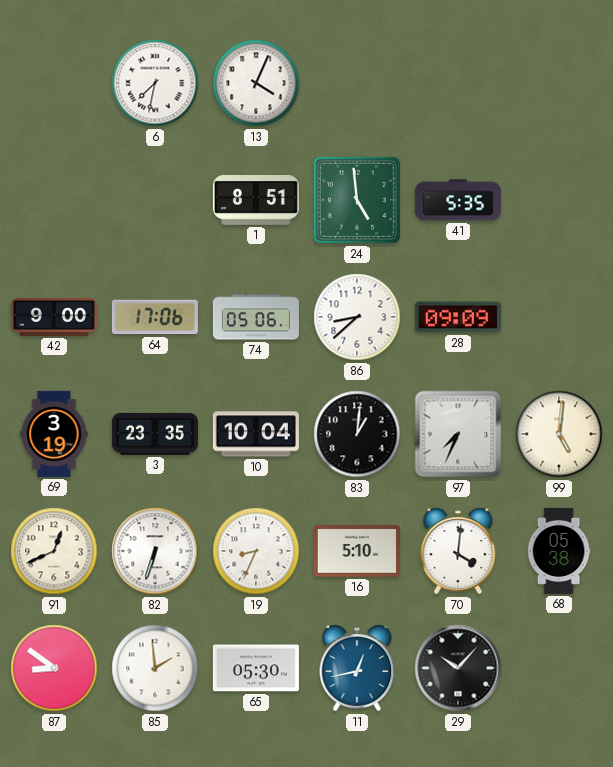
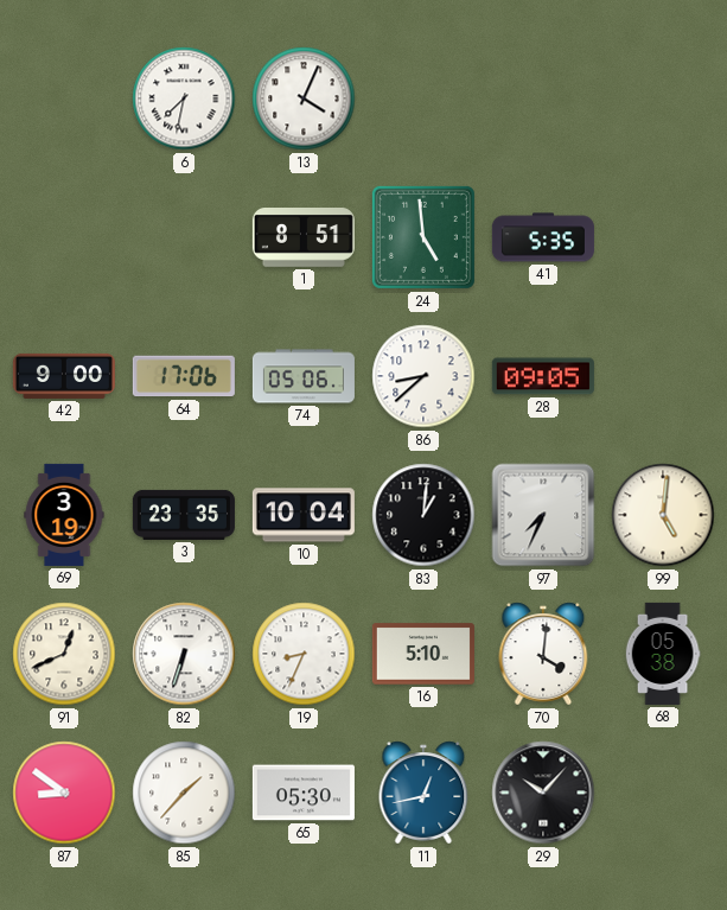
28: 09:09 -> 09:05 (543, 376)
85: 1:59 -> 1:37 (184, 793)
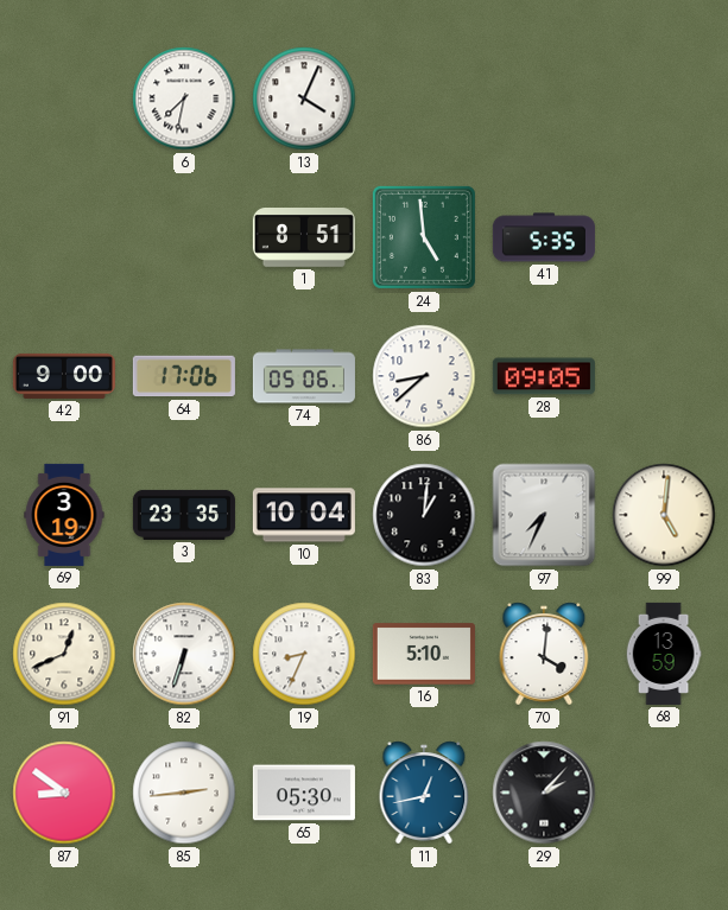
68: 05:38 -> 13:59 (664, 654)
85: 1:37 -> 2:44 (184, 793)
29: 10:07 -> 2:07 (544, 793)
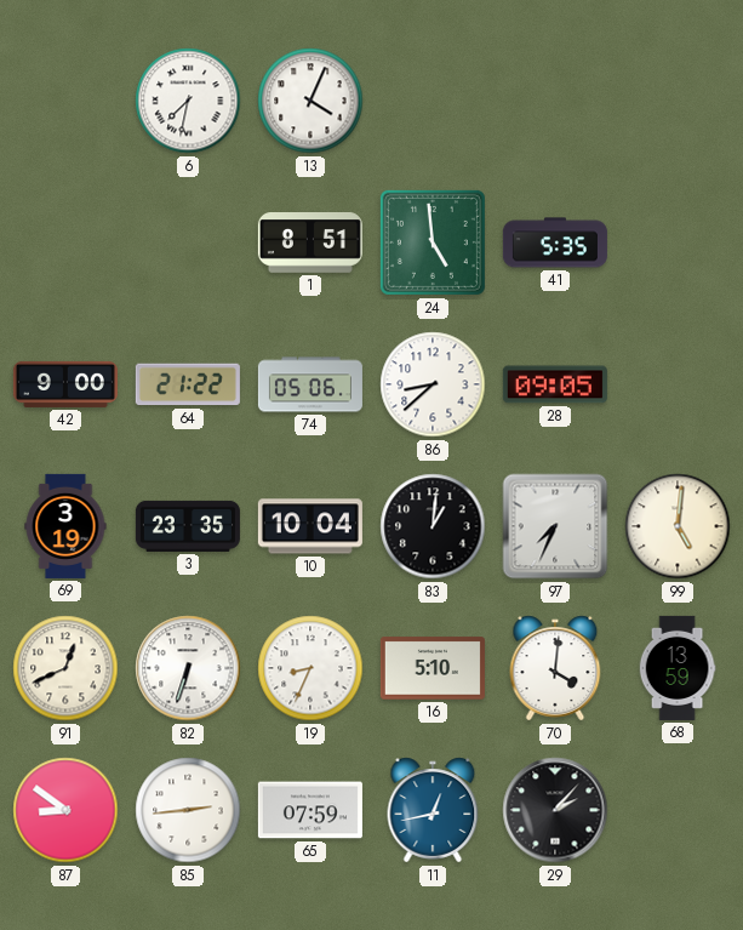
64: 17:06 -> 21:22 (188, 384)
65: 05:30 -> 07:59 (310, 810)
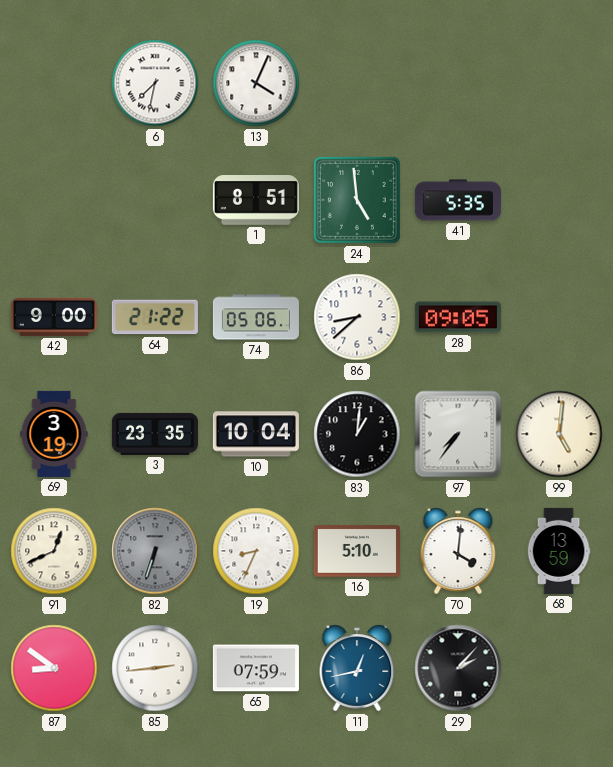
97: 7:34 -> 7:36 (458, 434)
82 dial: white -> grey (155, 551)
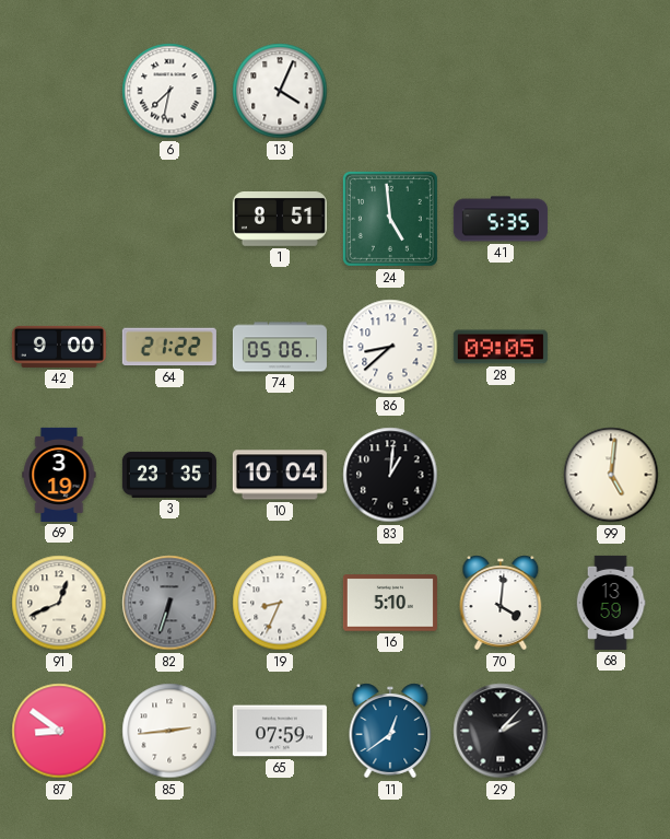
97: 7:36 -> none (458, 434)
11: 12:43 -> 12:39 (390, 731)
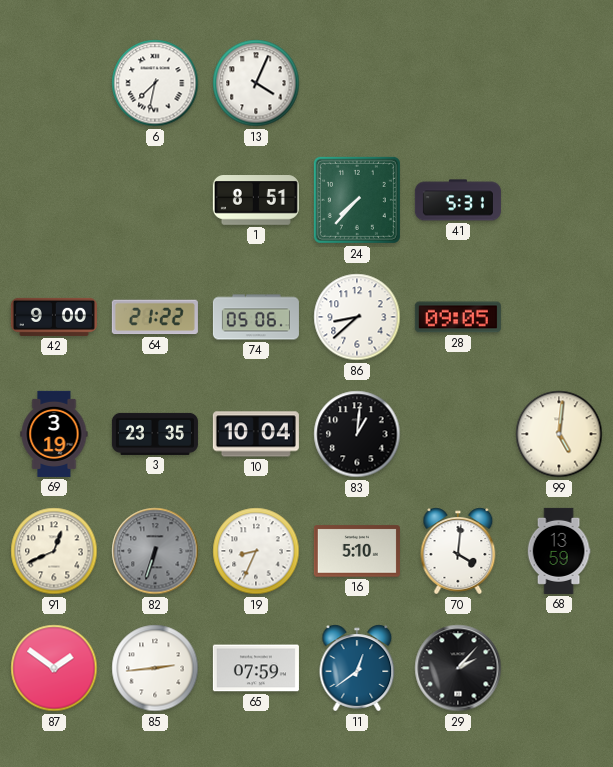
24: 4:59 -> 7:37 (357, 200)
41: 5:35 -> 5:31 (458, 200)
87: 8:51 -> 1:51 (54, 668)
